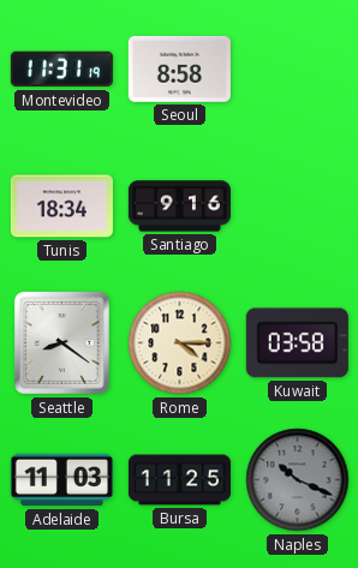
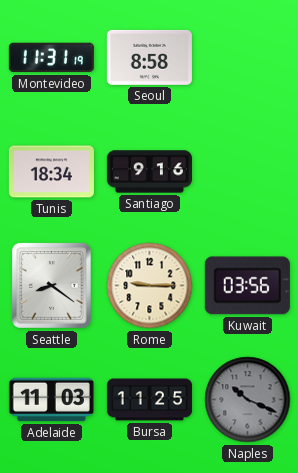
Rome: 4:15 -> 9:15 (150, 286)
Kuwait: 03:58 -> 03:56 (247, 286)
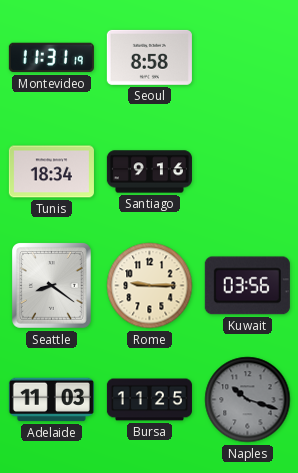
Naples: 10:19 -> 10:18 (248, 400)
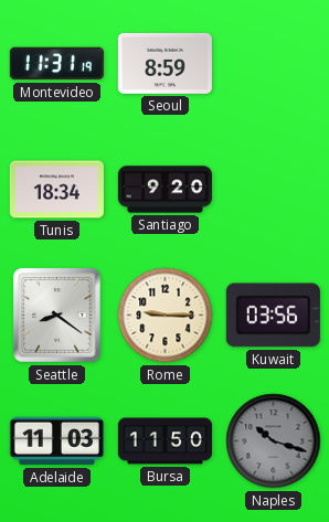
Seoul: 8:58 -> 8:59 (164, 63)
Santiago: 9:16 -> 9:20 (164, 190)
Bursa: 11:25 -> 11:50 (164, 441)
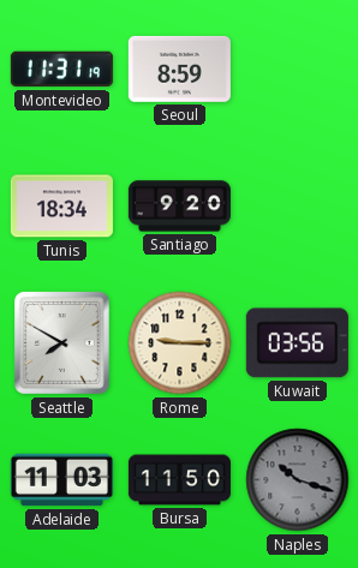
Seattle: 8:21 -> 7:50 (62, 343)
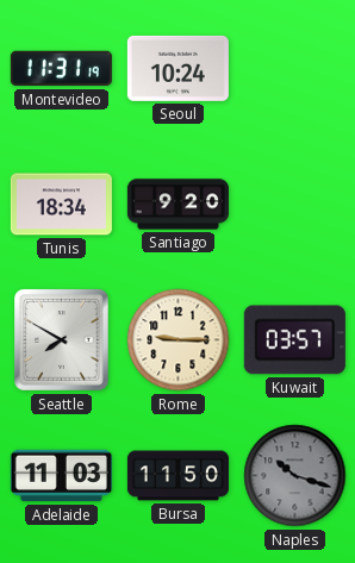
Seoul: 8:59 -> 10:24 (177, 68)
Kuwait: 03:56 -> 03:57 (294, 340)
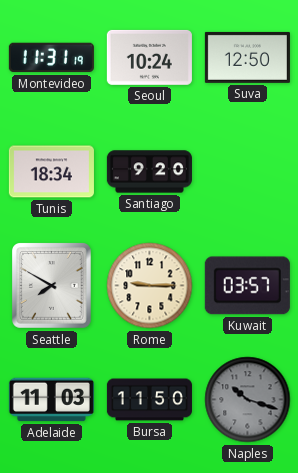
Suva: none -> 12:50 (247, 57)
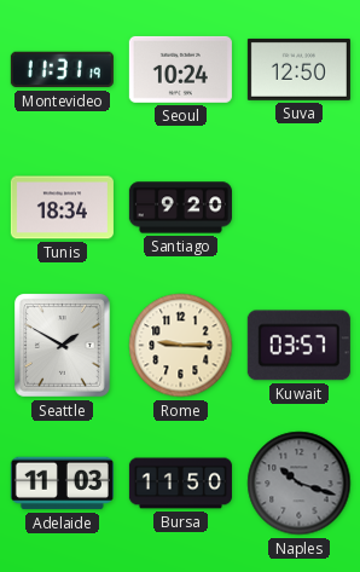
Seattle: 7:50 -> 1:50 (63, 346)
